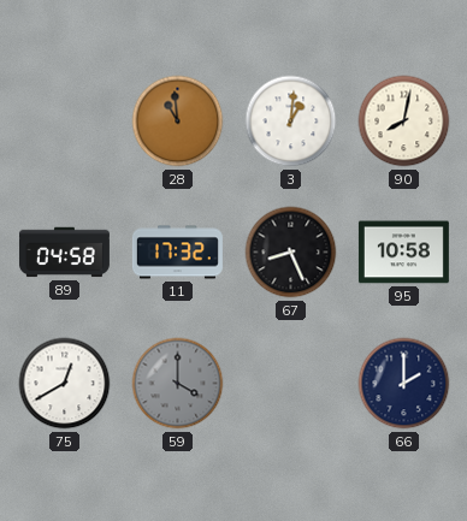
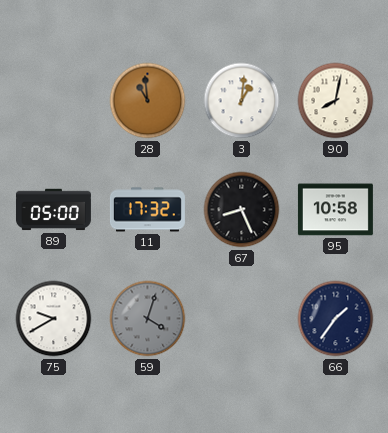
89: 04:58 -> 05:00 (53, 210)
75: 12:40 -> 9:40 (54, 319)
59: 4:00 -> 4:03 (148, 319)
66: 2:00 -> 1:36 (336, 319)
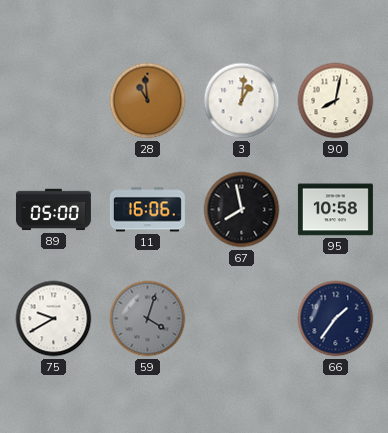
11: 17:32 -> 16:06 (147, 210)
67: 8:26 -> 7:58 (242, 210)
